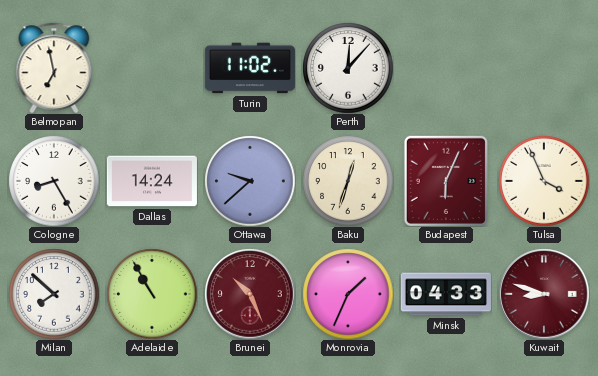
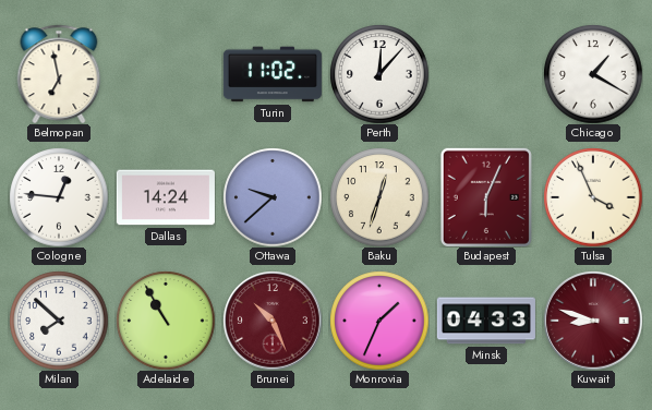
Chicago: none -> 1:20 (593, 74)
Cologne: 8:25 -> 12:46 (59, 197)
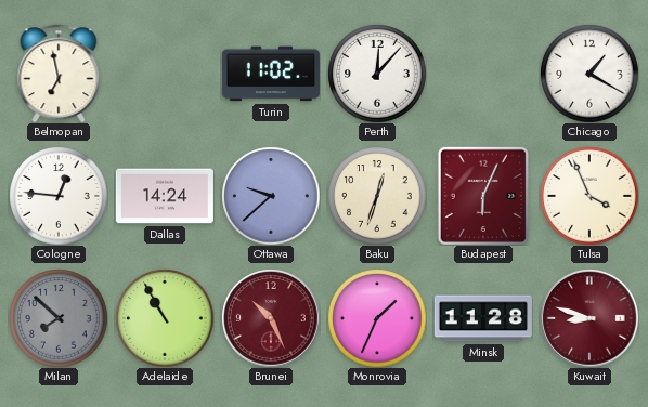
Milan dial: white -> grey (59, 318)
Minsk: 04:33 -> 11:28 (483, 318)
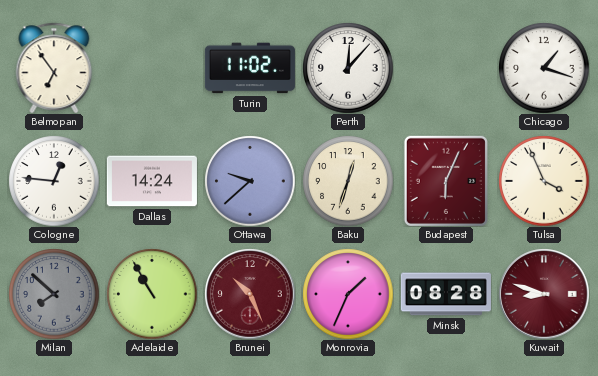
Belmopan: 6:58 -> 6:54 (54, 68)
Chicago: 1:20 -> 1:18 (544, 68)
Minsk: 11:28 -> 08:28 (446, 294)
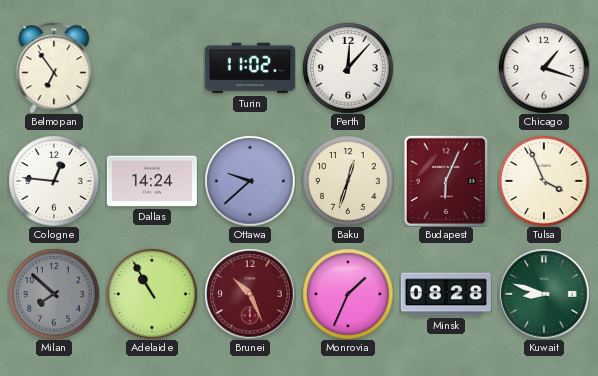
Kuwait dial: burgundy -> green (544, 294)
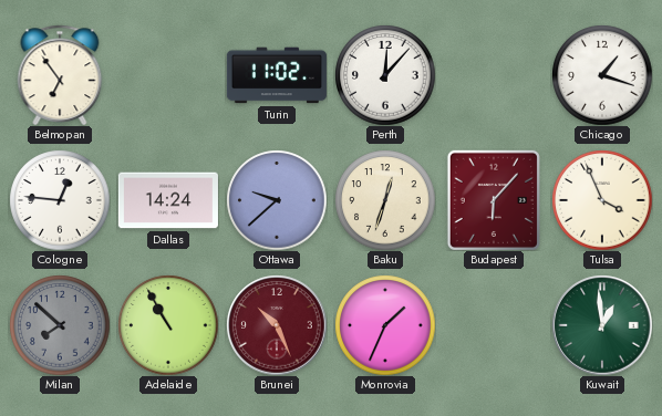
Budapest: 6:04 -> 6:07 (494, 200)
Minsk: 08:28 -> none (446, 294)
Kuwait: 8:48 -> 12:59 (602, 325)
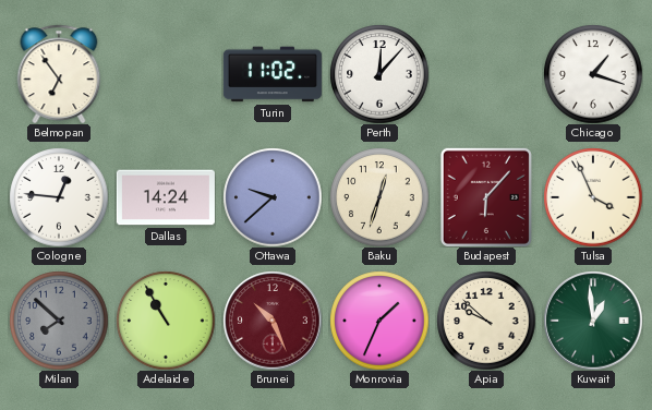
Apia: none -> 9:52 (486, 321)
